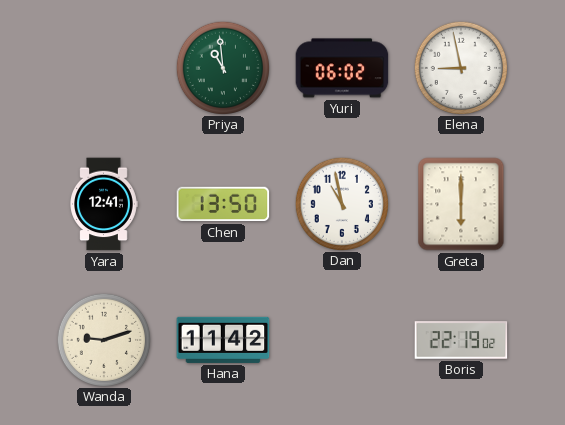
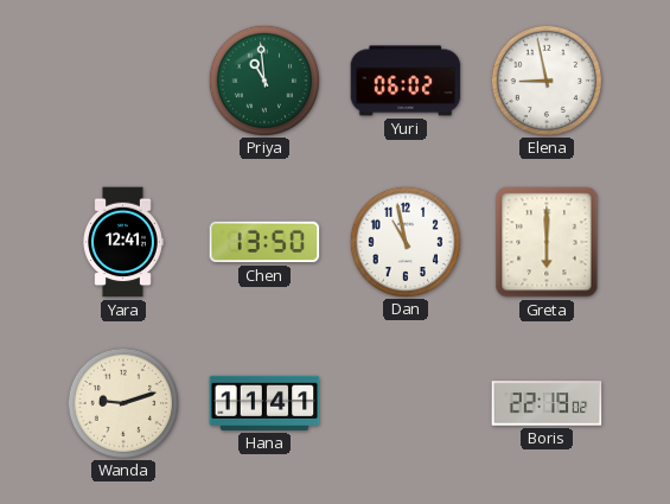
Hana: 11:42 -> 11:41 (264, 403)
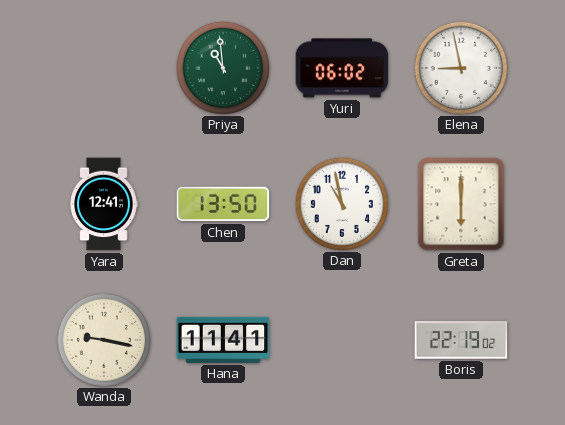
Wanda: 9:12 -> 9:17 (103, 339)
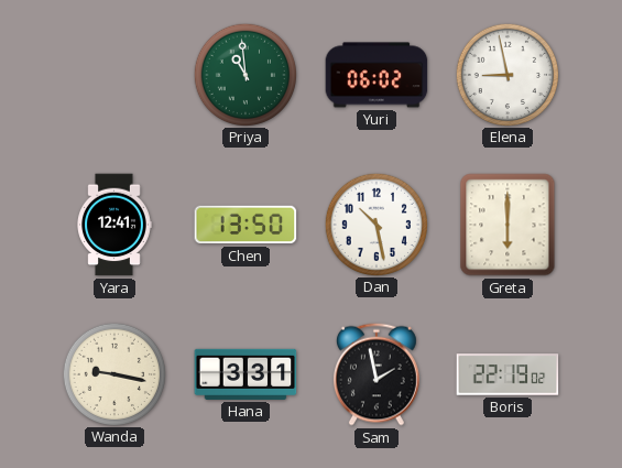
Dan: 10:58 -> 10:28 (375, 224)
Hana: 11:41 -> 3:31 (245, 374)
Sam: none -> 1:58 (377, 374)
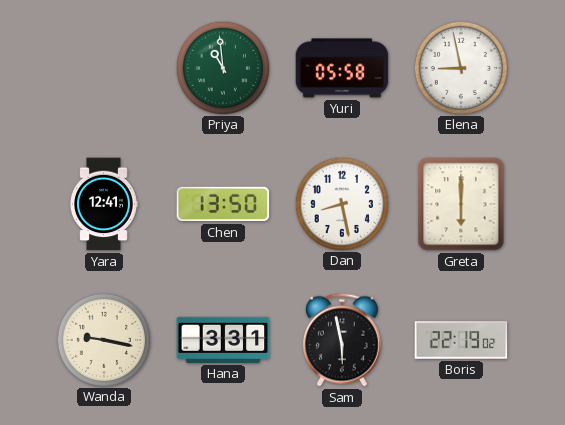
Yuri: 06:02 -> 05:58 (342, 68)
Dan: 10:28 -> 8:28 (341, 203)
Sam: 1:58 -> 5:58 (342, 340)
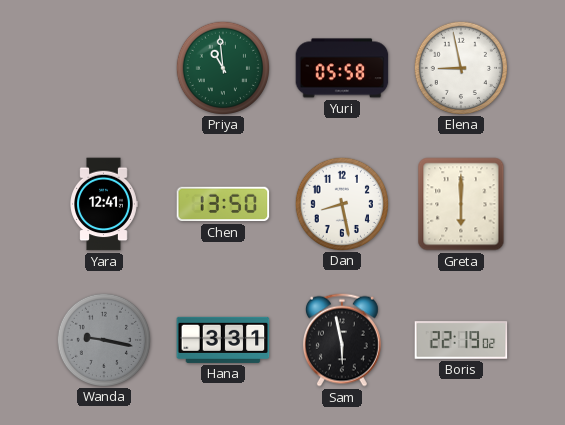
Wanda dial: cream -> grey (103, 339)
